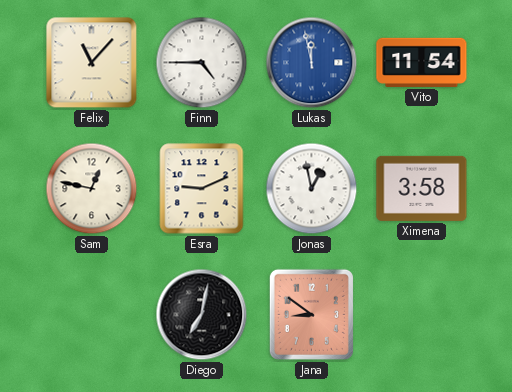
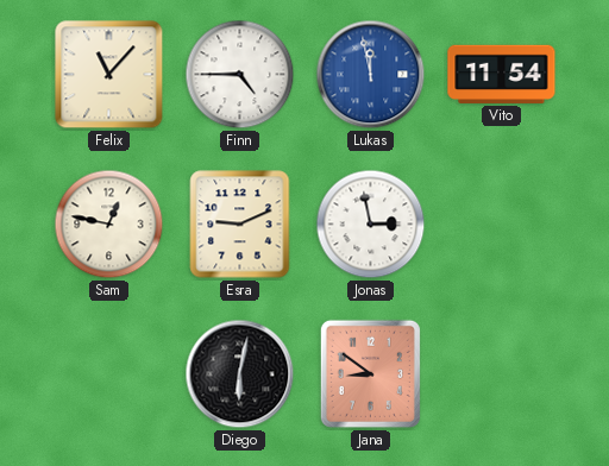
Jonas: 12:58 -> 2:58 (371, 225)
Ximena: 3:58 -> none (422, 188)
Diego: 7:02 -> 6:02 (240, 374)
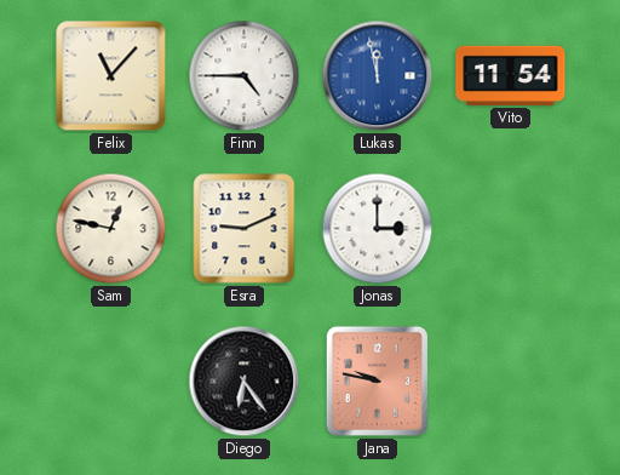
Jonas: 2:58 -> 3:00 (378, 229)
Diego: 6:02 -> 6:24 (245, 382)
Jana: 8:51 -> 9:47 (377, 380)
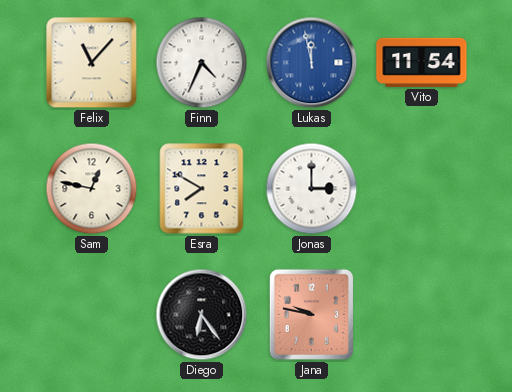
Finn: 4:45 -> 4:34 (202, 63)
Esra: 9:11 -> 7:50 (202, 189)
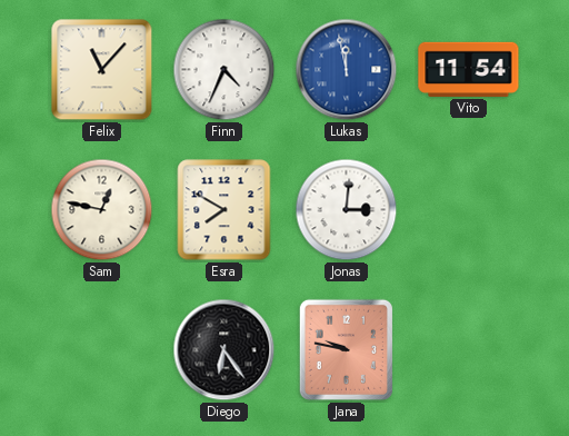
Jonas: 3:00 -> 3:01 (347, 210)
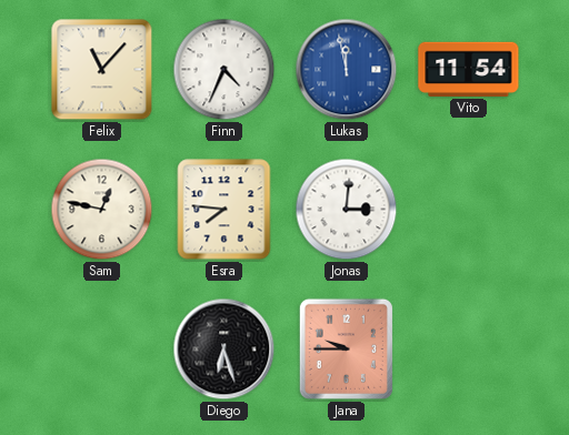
Esra: 7:50 -> 7:46 (224, 210)
Diego: 6:24 -> 6:27 (224, 350)
Jana: 9:47 -> 9:45 (346, 348)
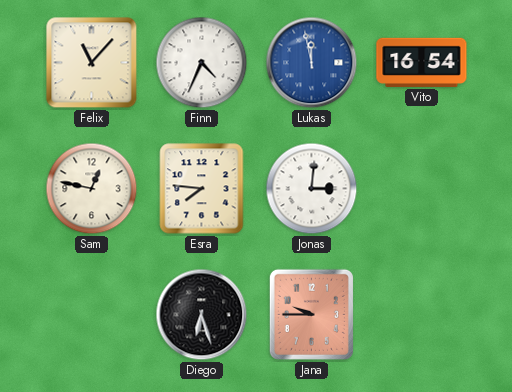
Vito: 11:54 -> 16:54 (422, 62)
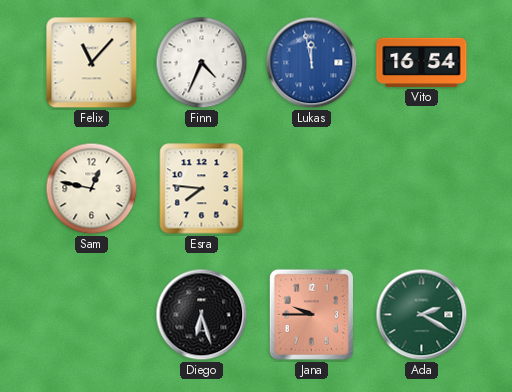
Jonas: 3:01 -> none (312, 189)
Ada: none -> 2:20 (422, 315)
